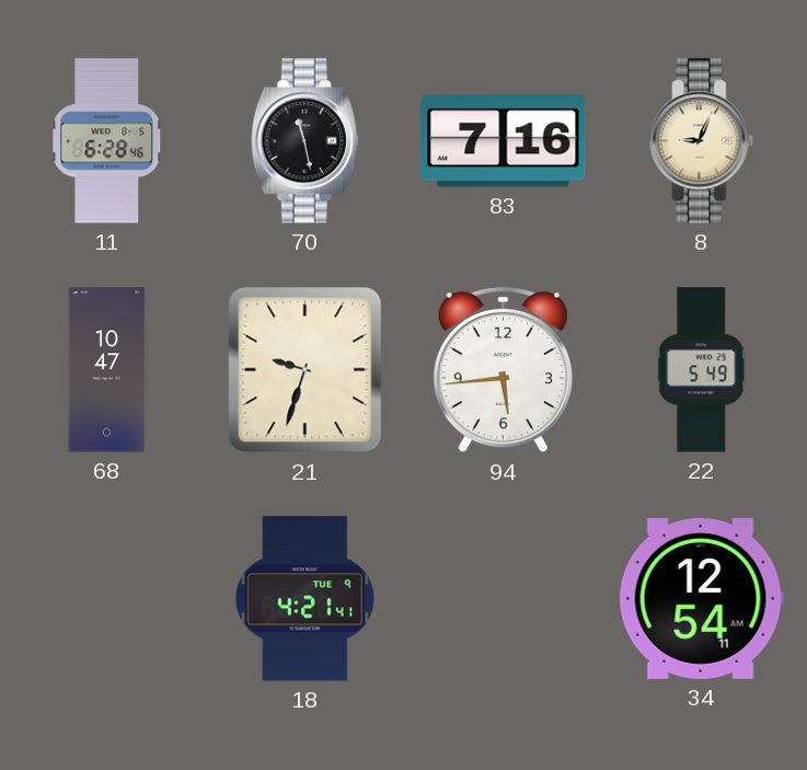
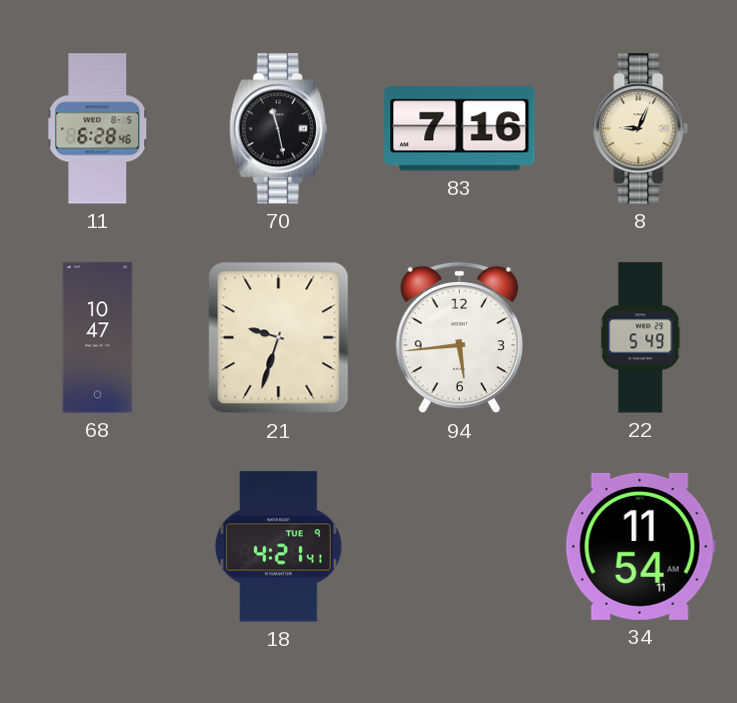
34: 12:54 -> 11:54 (640, 546)
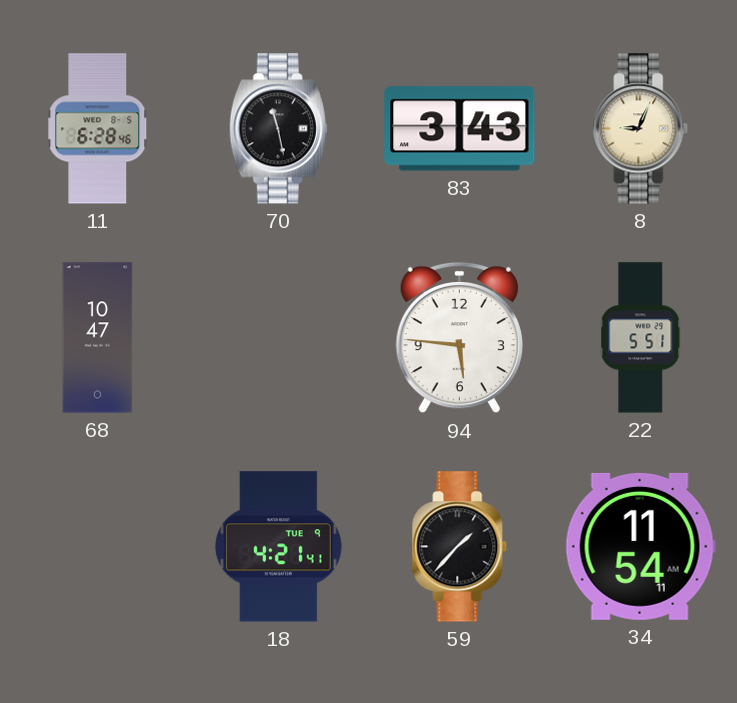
83: 7:16 -> 3:43 (460, 129)
21: 9:33 -> none (279, 338)
94: 5:44 -> 5:46 (459, 338)
22: 5:49 -> 5:51 (641, 338)
59: none -> 1:37 (460, 547)
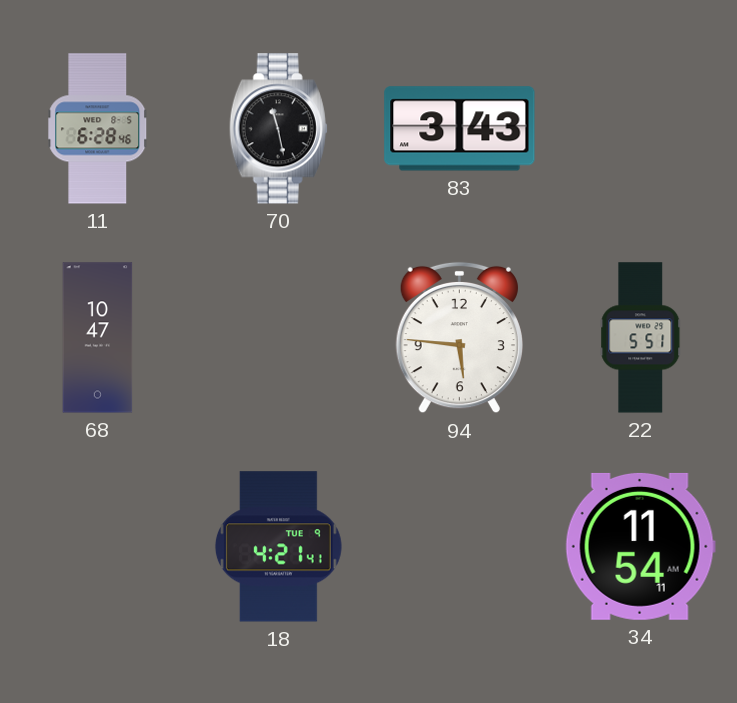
8: 9:04 -> none (641, 129)
59: 1:37 -> none (460, 547)
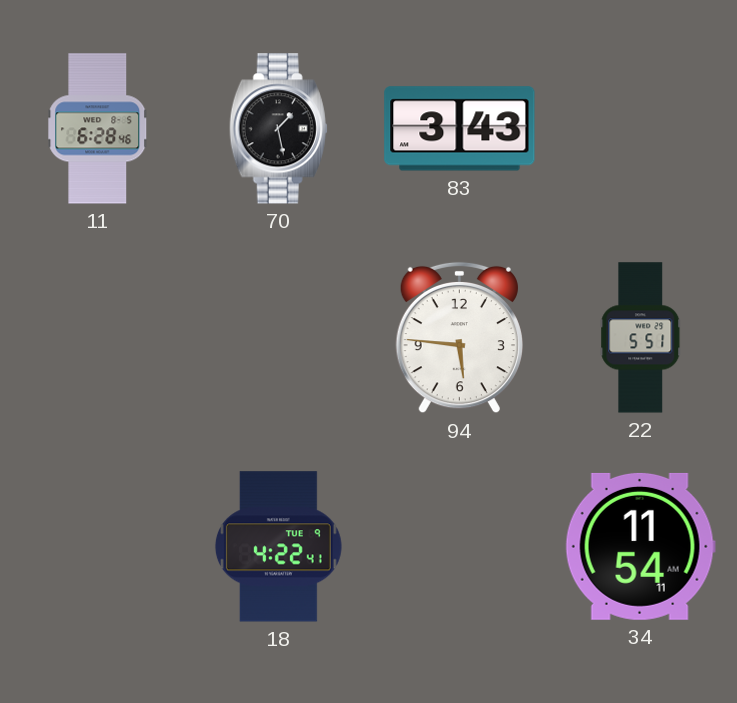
70: 11:28 -> 1:28 (278, 129)
68: 10:47 -> none (98, 338)
18: 4:21 -> 4:22 (278, 547)
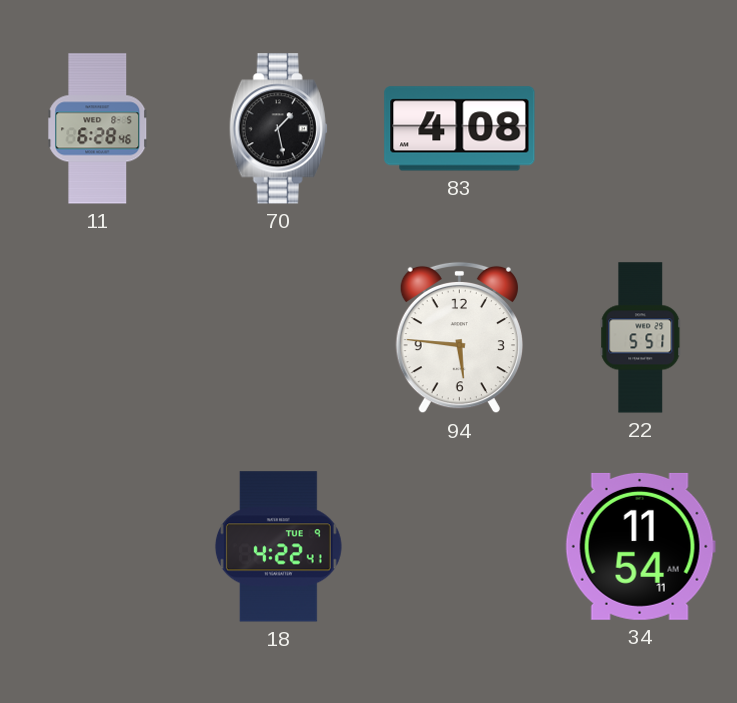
83: 3:43 -> 4:08 (460, 129)
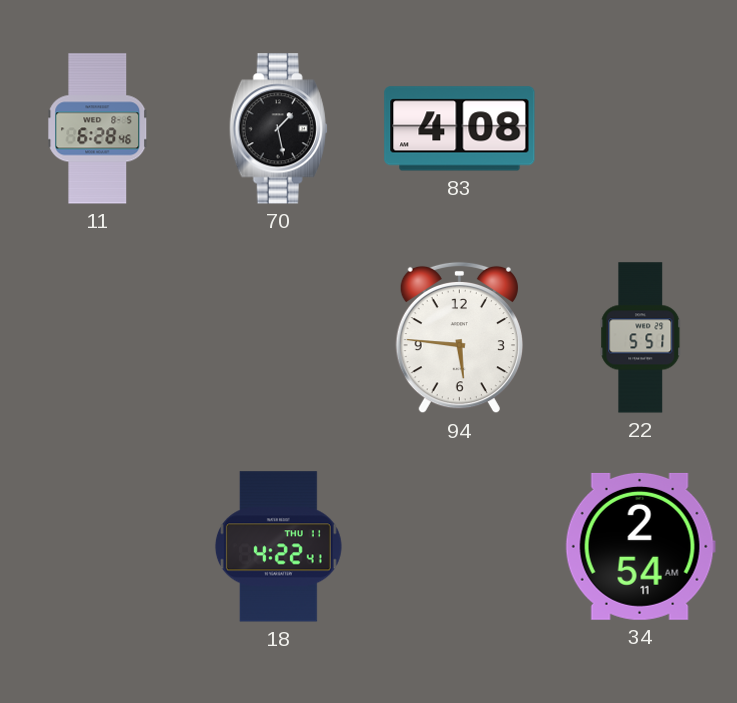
18 date: TUE 9 -> THU 11 (278, 547)
34: 11:54 -> 2:54 (640, 546)
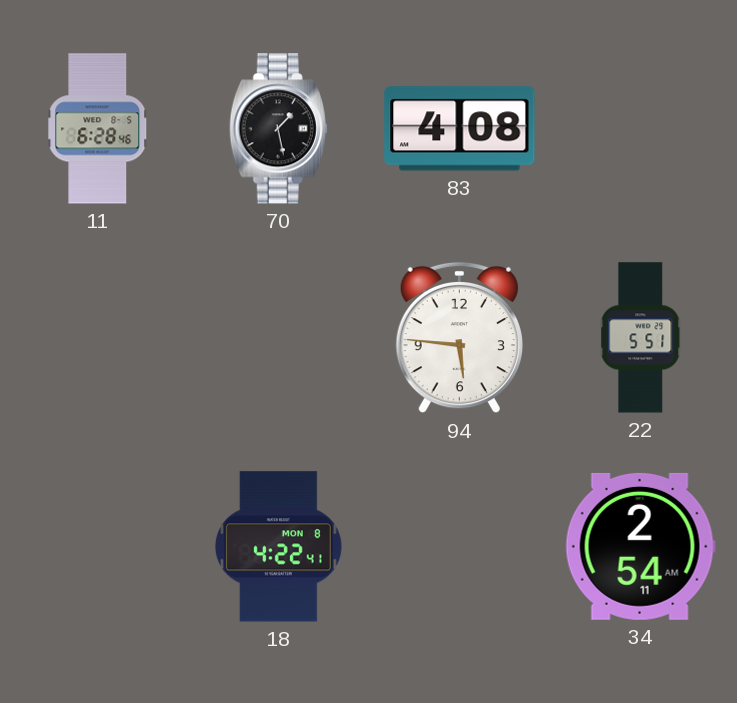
18 date: THU 11 -> MON 8 (278, 547)
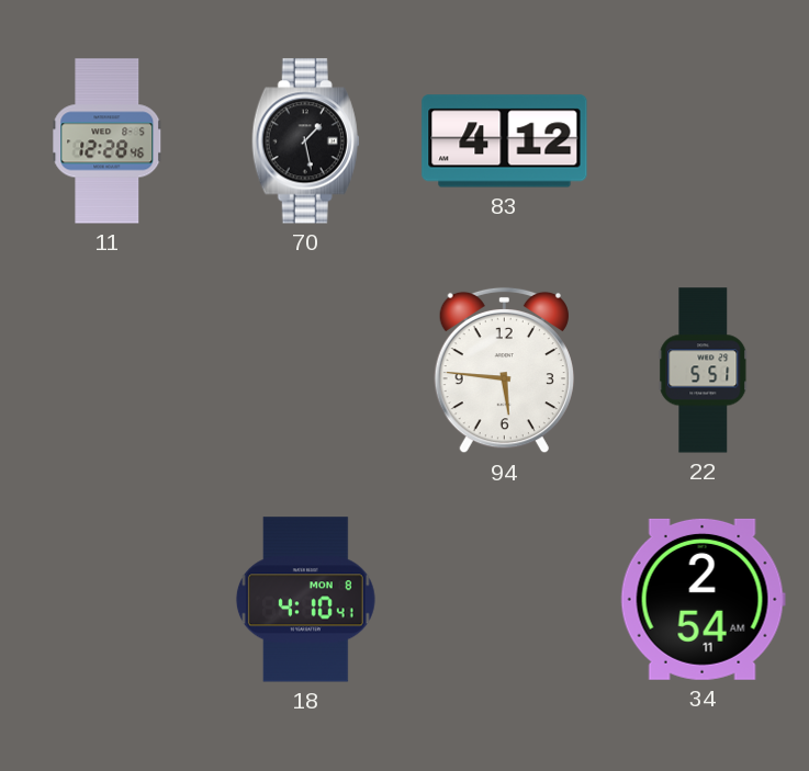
11: 6:28 -> 12:28 (108, 141)
83: 4:08 -> 4:12 (505, 141)
18: 4:22 -> 4:10 (305, 600)
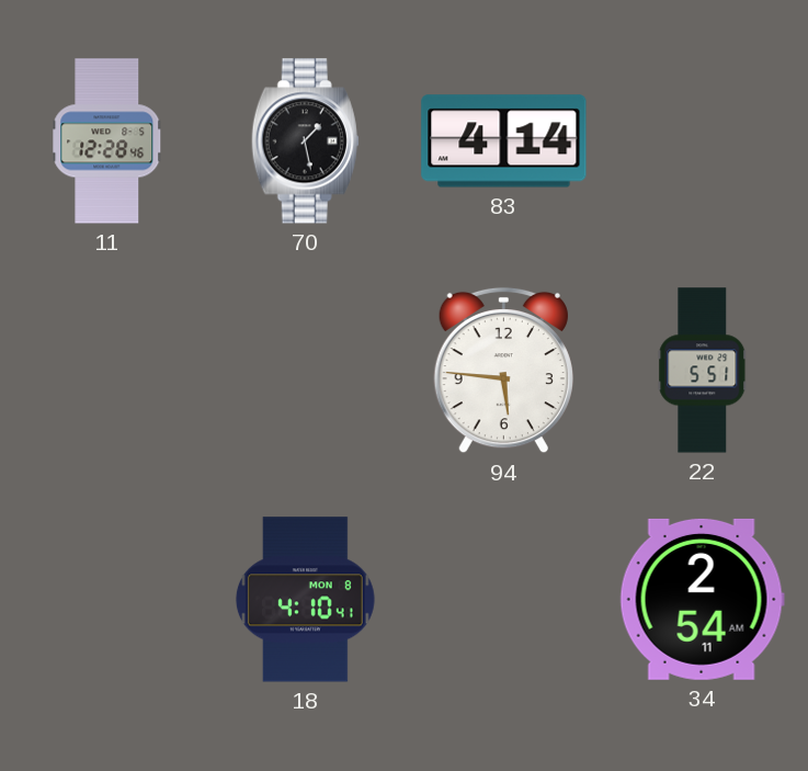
83: 4:12 -> 4:14 (504, 141)
